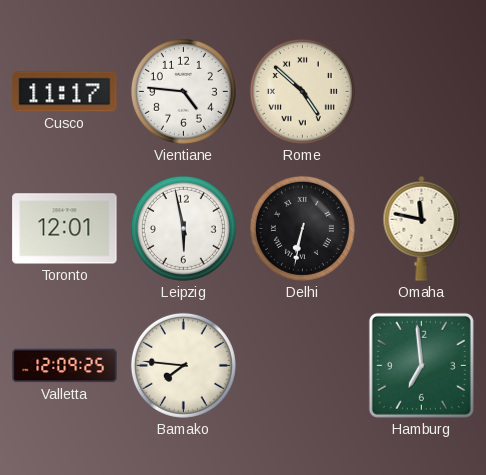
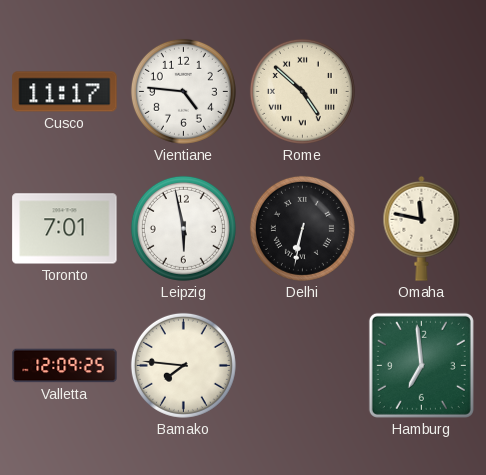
Toronto: 12:01 -> 7:01 (65, 229)
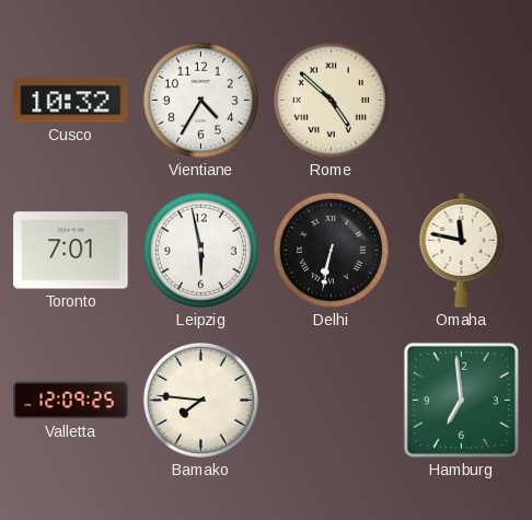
Cusco: 11:17 -> 10:32 (71, 101)
Vientiane: 4:46 -> 4:35 (200, 100)
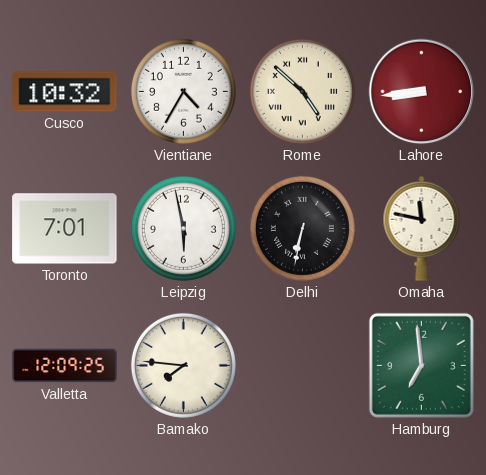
Lahore: none -> 8:44 (422, 92)
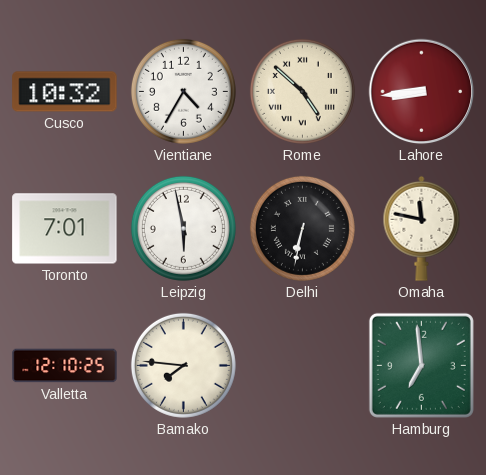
Valletta: 12:09 -> 12:10 (65, 366)
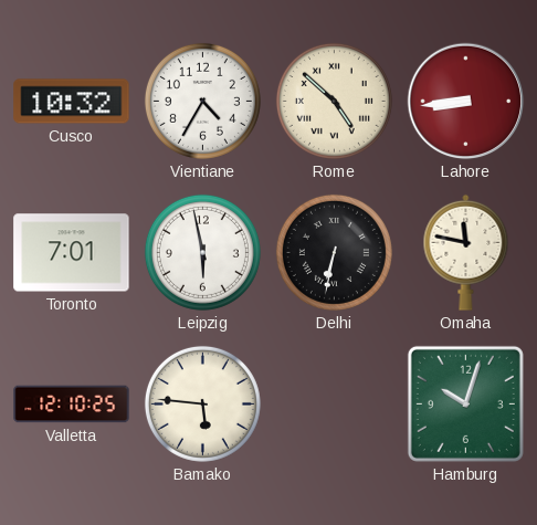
Bamako: 7:46 -> 5:46 (202, 403)
Hamburg: 6:59 -> 10:03 (465, 403)
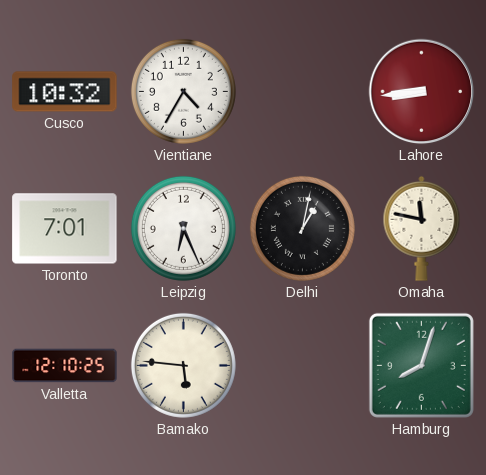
Rome: 4:52 -> none (334, 101)
Leipzig: 5:58 -> 6:26 (183, 228)
Delhi: 6:32 -> 1:02 (302, 228)
Hamburg: 10:03 -> 8:03 (421, 365)
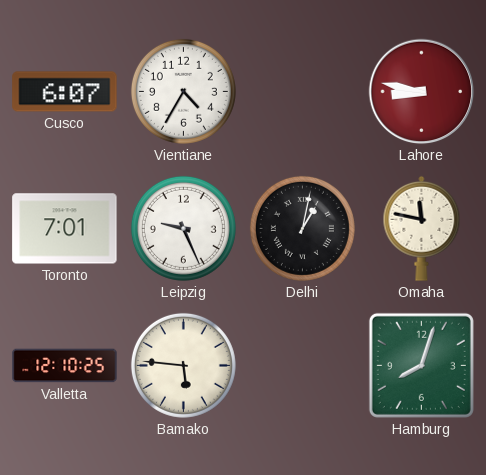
Cusco: 10:32 -> 6:07 (65, 92)
Lahore: 8:44 -> 8:47 (422, 92)
Leipzig: 6:26 -> 9:26 (183, 228)
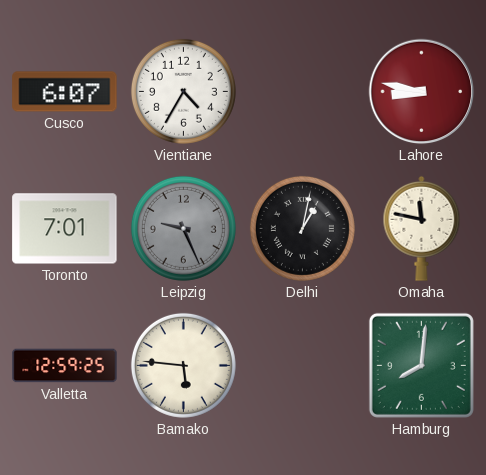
Leipzig dial: white -> grey (183, 228)
Valletta: 12:10 -> 12:59 (65, 366)
Hamburg: 8:03 -> 8:01 (421, 365)
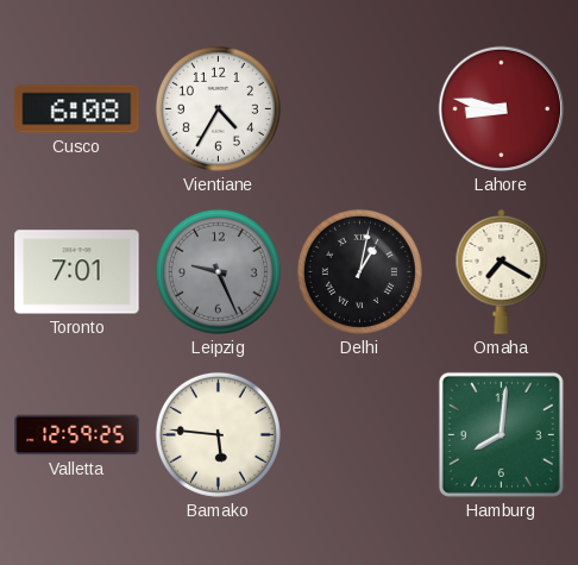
Cusco: 6:07 -> 6:08 (77, 109)
Omaha: 11:47 -> 7:20 (502, 271)
